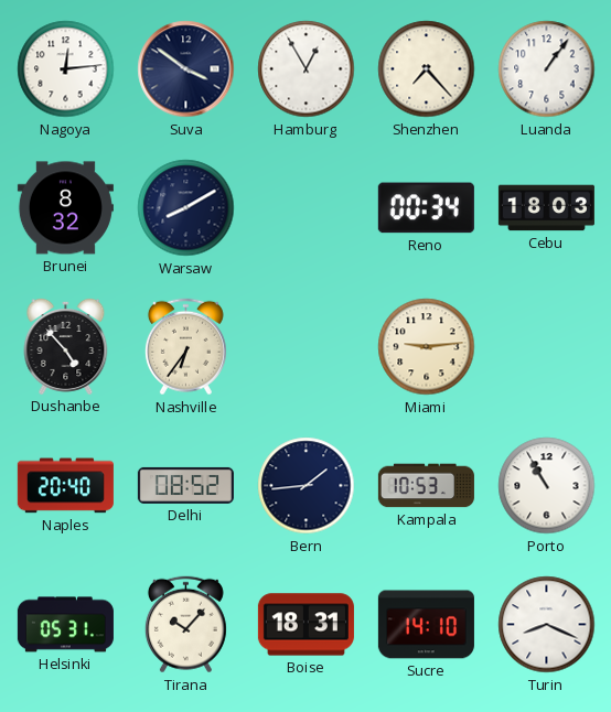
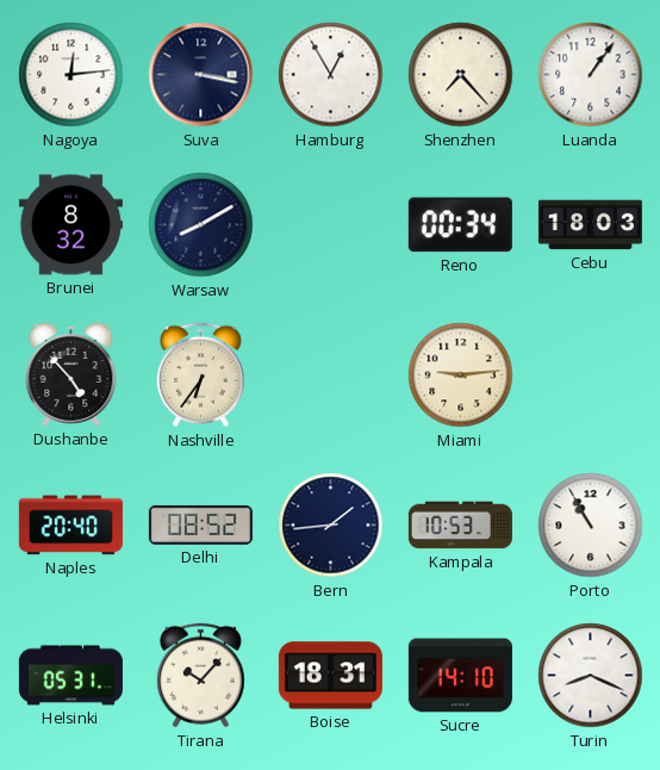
Suva: 3:51 -> 3:17 (201, 75)
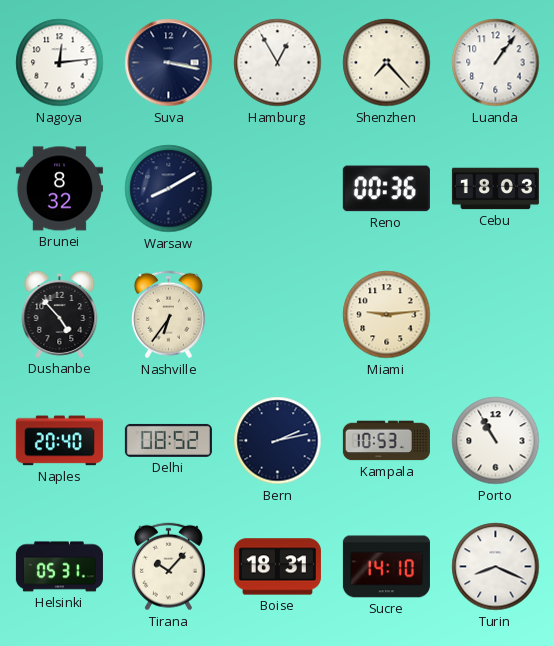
Reno: 00:34 -> 00:36 (386, 189)
Bern: 1:44 -> 2:13 (278, 441)
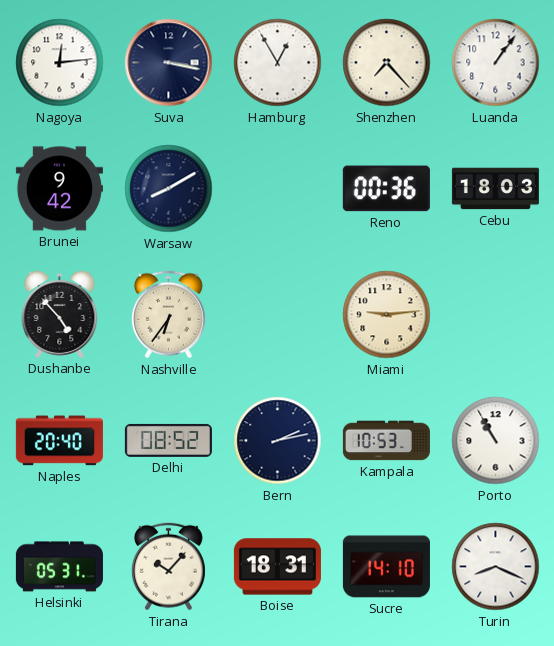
Brunei: 8:32 -> 9:42 (59, 189)
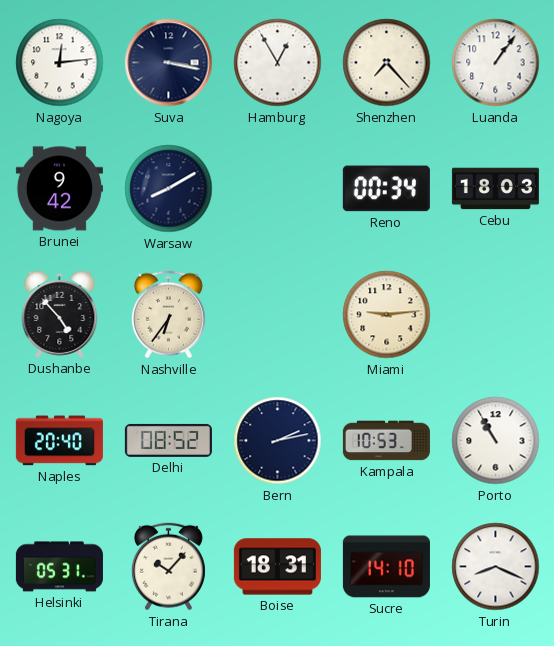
Reno: 00:36 -> 00:34 (386, 189)
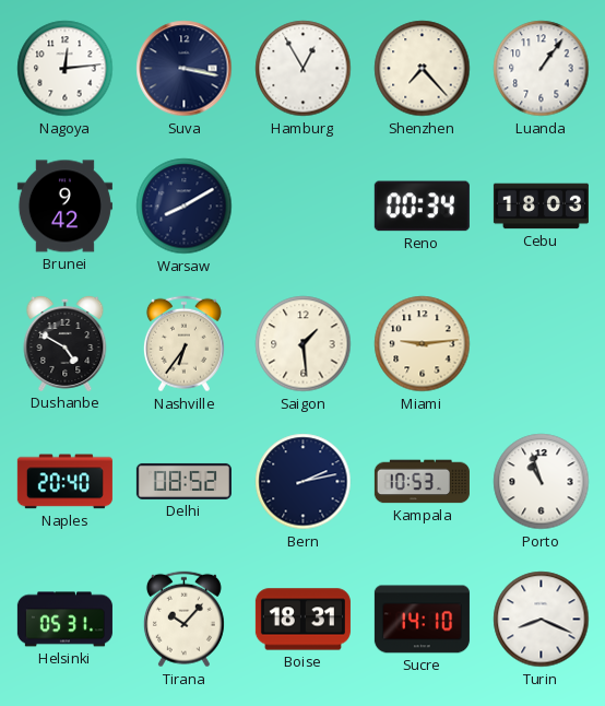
Dushanbe: 4:53 -> 4:50 (66, 343)
Saigon: none -> 1:29 (304, 344)
Porto: 10:55 -> 10:57 (542, 482)
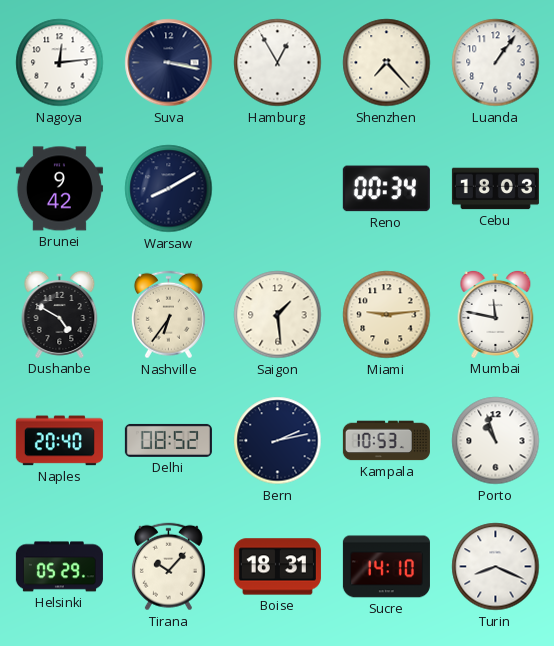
Mumbai: none -> 11:47 (496, 314)
Helsinki: 05:31 -> 05:29 (59, 567)
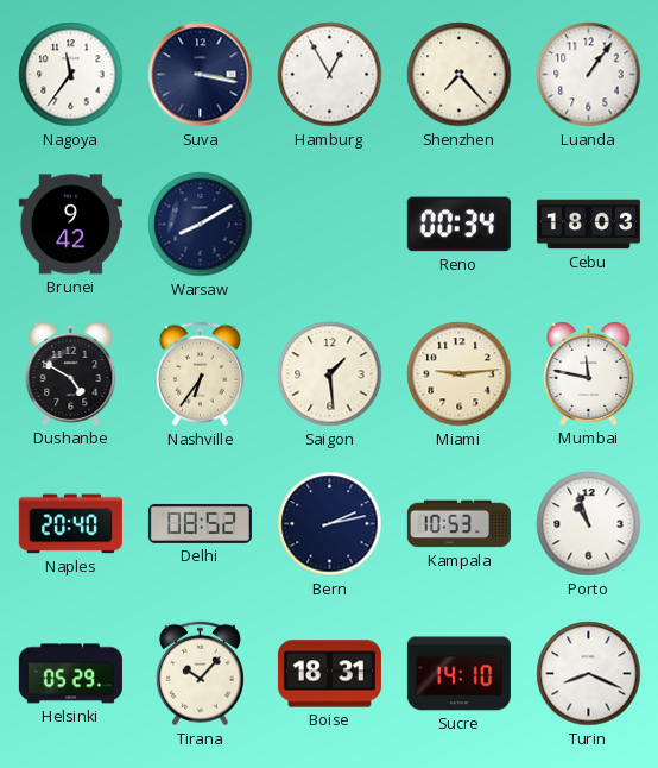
Nagoya: 12:14 -> 11:36 (71, 75)
